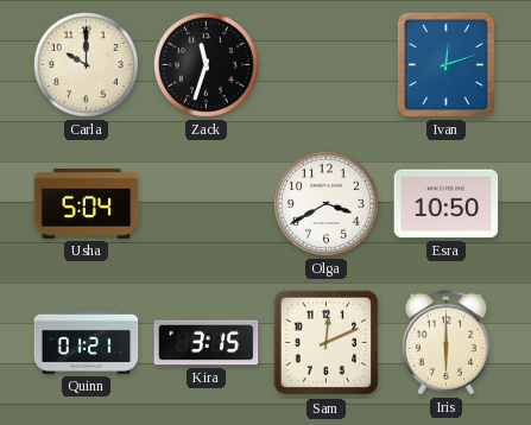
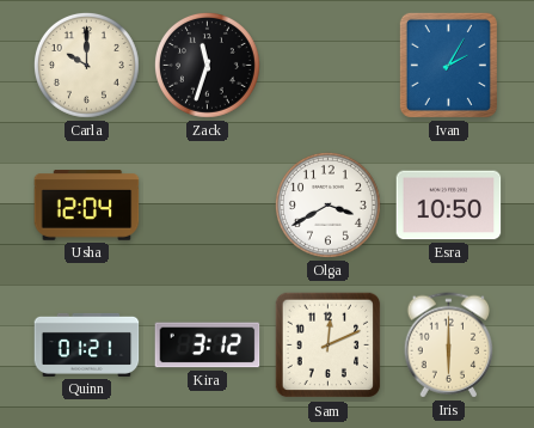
Ivan: 12:12 -> 2:05 (448, 65)
Usha: 5:04 -> 12:04 (87, 206)
Kira: 3:15 -> 3:12 (208, 346)
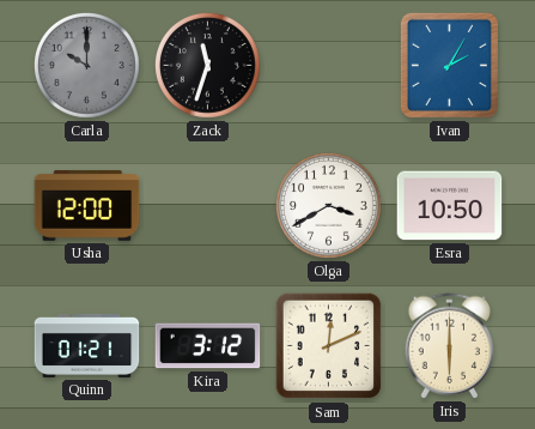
Carla dial: cream -> grey (86, 65)
Usha: 12:04 -> 12:00 (87, 206)
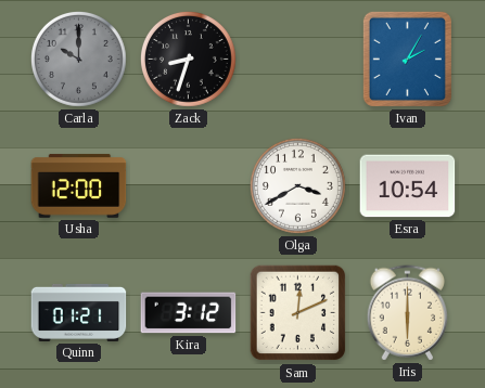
Zack: 11:33 -> 8:33 (188, 59)
Esra: 10:50 -> 10:54 (408, 186)
